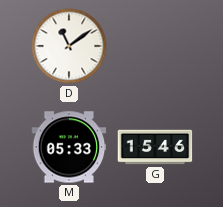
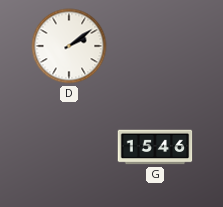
D: 11:09 -> 2:09 (69, 46)
M: 05:33 -> none (69, 147)
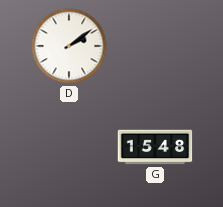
G: 15:46 -> 15:48 (155, 147)
